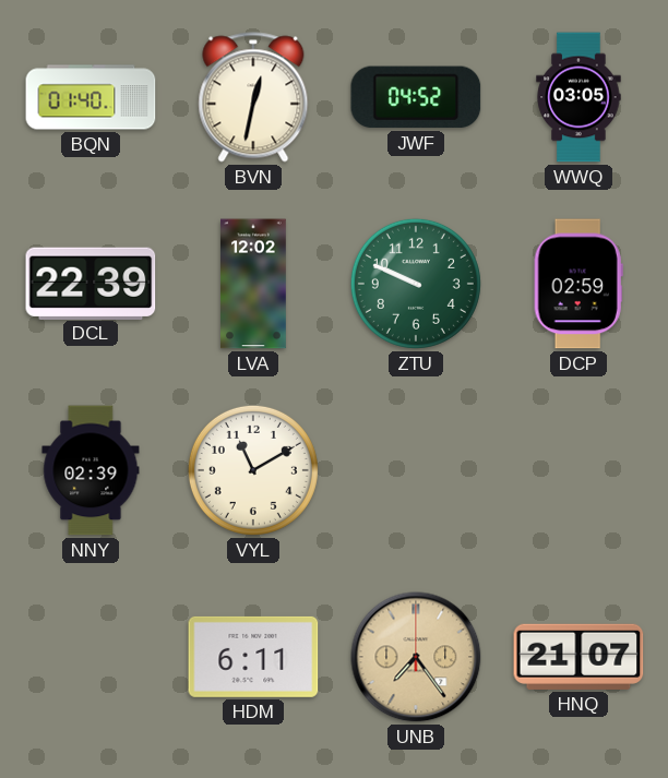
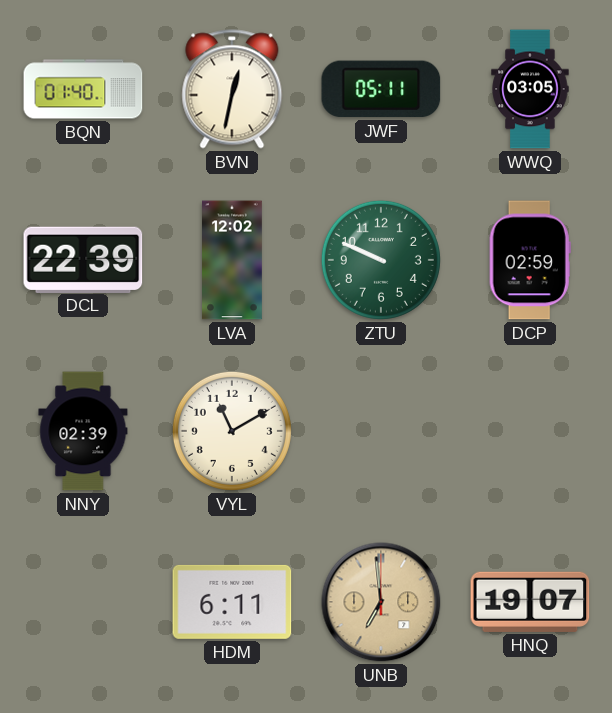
JWF: 04:52 -> 05:11 (381, 89)
UNB: 7:24 -> 6:59 (381, 602)
HNQ: 21:07 -> 19:07 (530, 602)
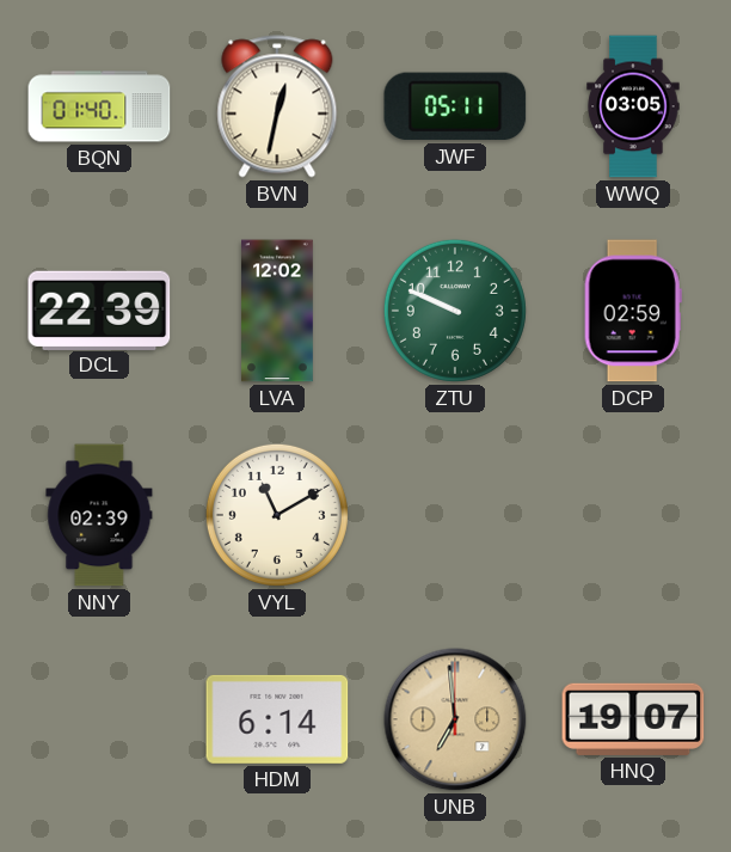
HDM: 6:11 -> 6:14 (277, 719)
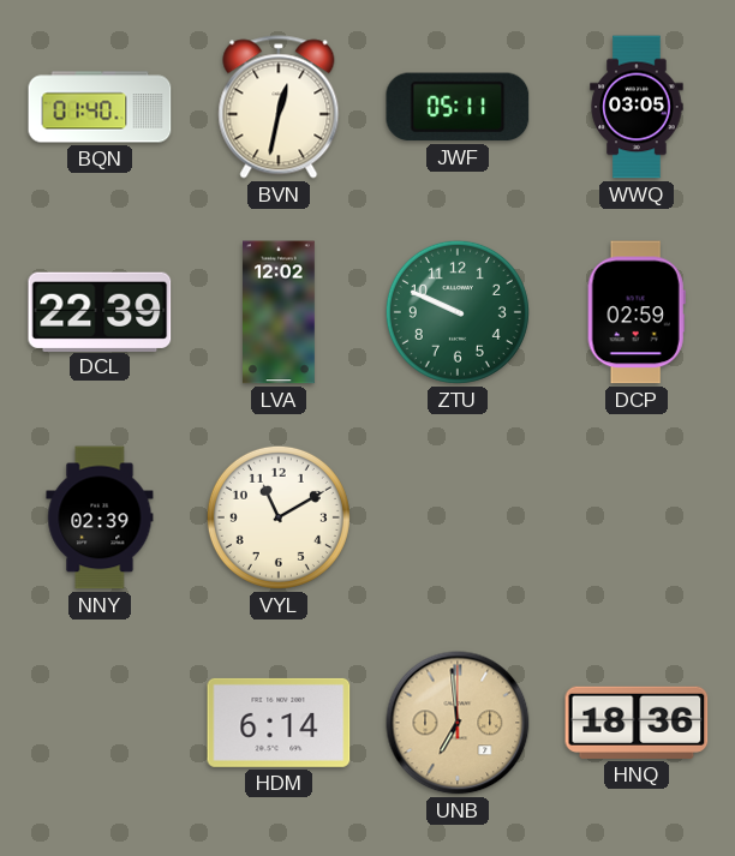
HNQ: 19:07 -> 18:36 (637, 723)
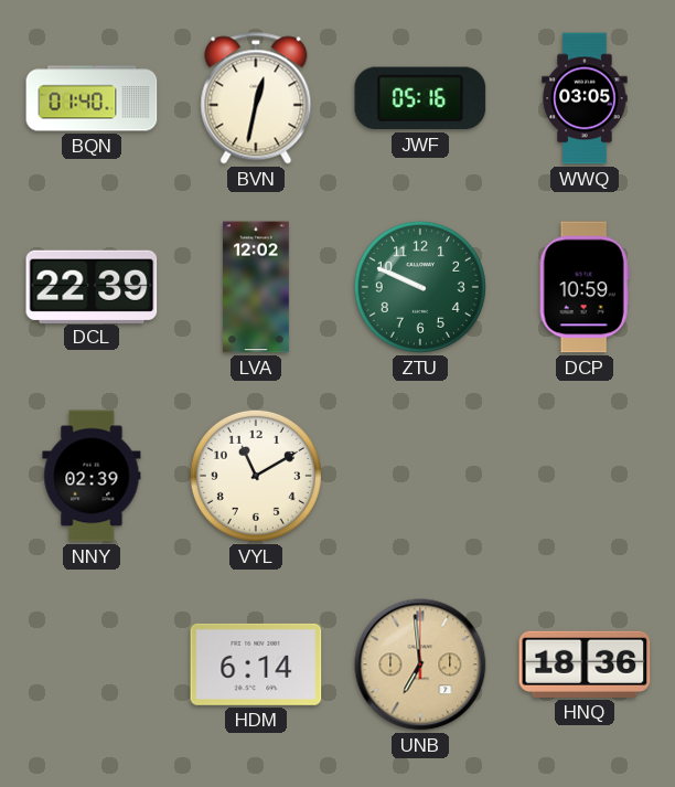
JWF: 05:11 -> 05:16 (420, 98)
DCP: 02:59 -> 10:59 (585, 287)
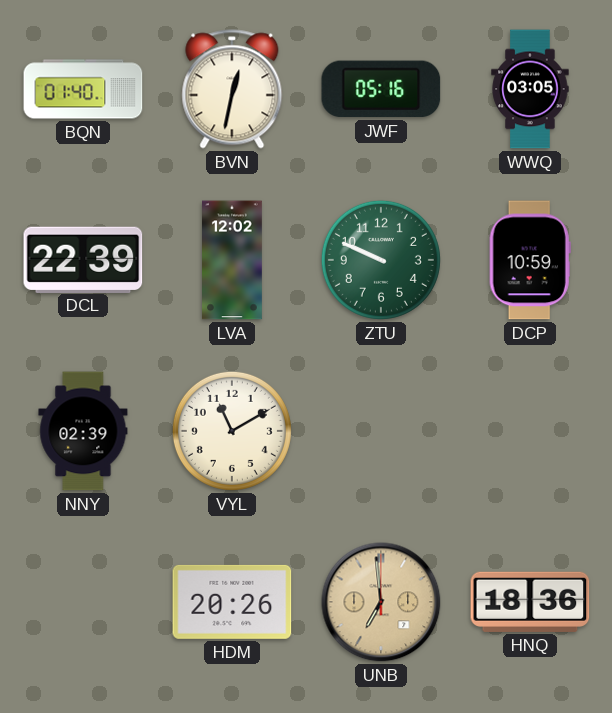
HDM: 6:14 -> 20:26 (232, 602)
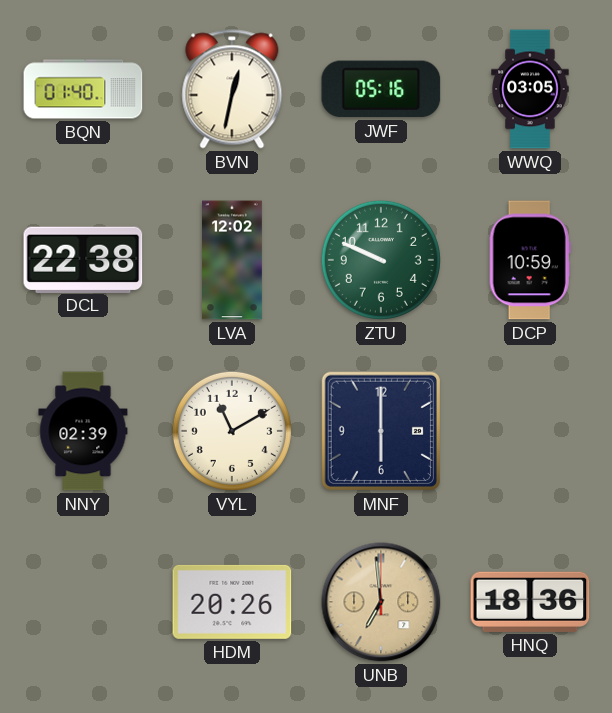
DCL: 22:39 -> 22:38 (83, 259)
MNF: none -> 6:00 (381, 431)
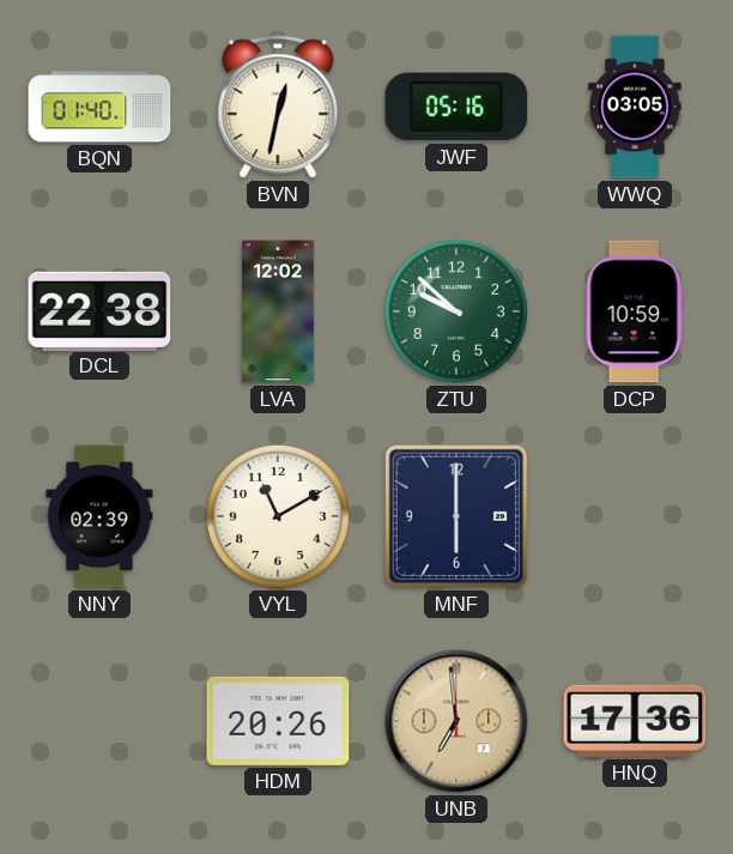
ZTU: 9:49 -> 9:52 (456, 311)
HNQ: 18:36 -> 17:36 (635, 721)
